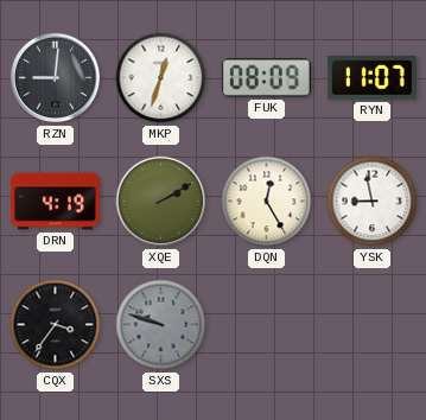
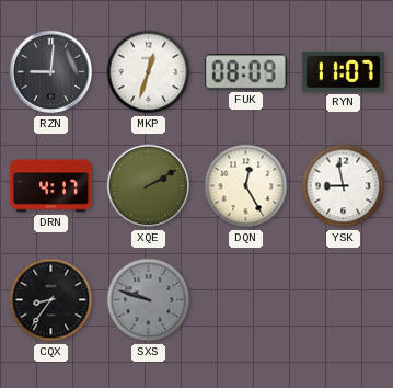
DRN: 4:19 -> 4:17 (50, 186)
CQX: 3:36 -> 8:36 (51, 300)
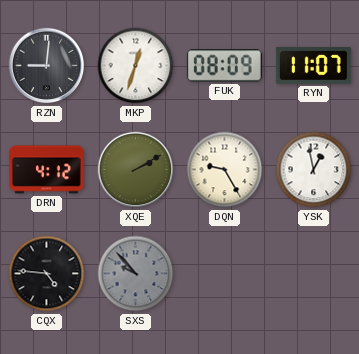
DRN: 4:17 -> 4:12 (46, 170)
DQN: 12:25 -> 9:25 (225, 170)
YSK: 8:58 -> 12:58 (314, 170)
CQX: 8:36 -> 4:46 (47, 274)
SXS: 9:48 -> 9:53 (136, 274)
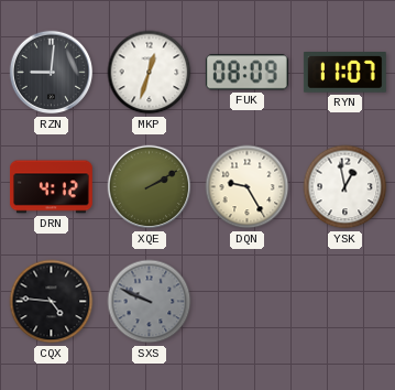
SXS: 9:53 -> 9:49 (150, 302)
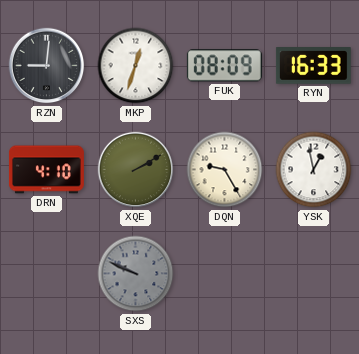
RYN: 11:07 -> 16:33 (313, 66)
DRN: 4:12 -> 4:10 (46, 170)
CQX: 4:46 -> none (52, 302)
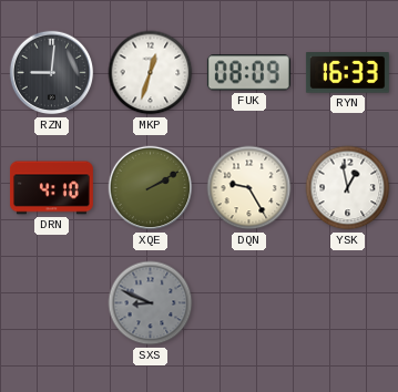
SXS: 9:49 -> 8:49 (151, 303)
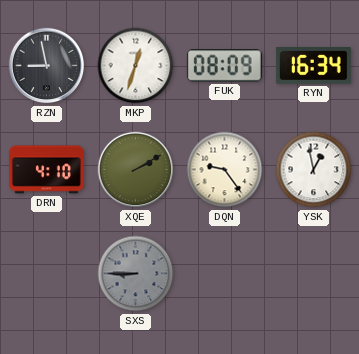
RZN: 9:01 -> 8:58 (47, 66)
RYN: 16:33 -> 16:34 (313, 66)
DQN: 9:25 -> 9:24 (225, 170)
SXS: 8:49 -> 8:45 (136, 274)
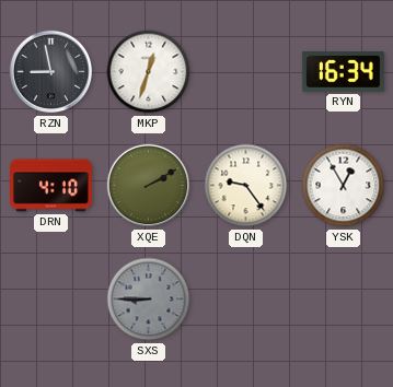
FUK: 08:09 -> none (224, 66)
YSK: 12:58 -> 12:55 (344, 186)
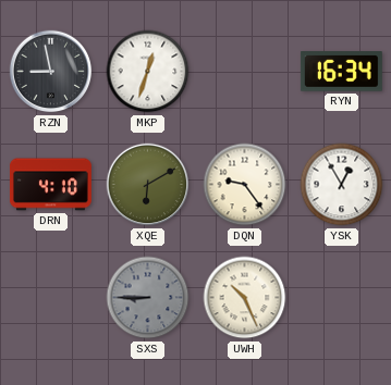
XQE: 2:10 -> 6:10 (148, 185)
UWH: none -> 10:26 (245, 298)
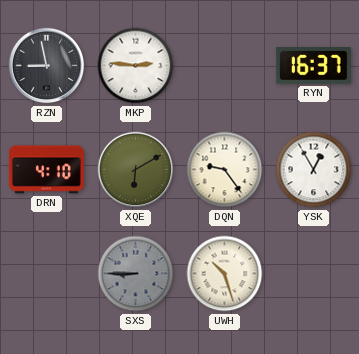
MKP: 12:33 -> 2:46 (136, 66)
RYN: 16:34 -> 16:37 (313, 66)
UWH: 10:26 -> 10:27 (225, 274)
